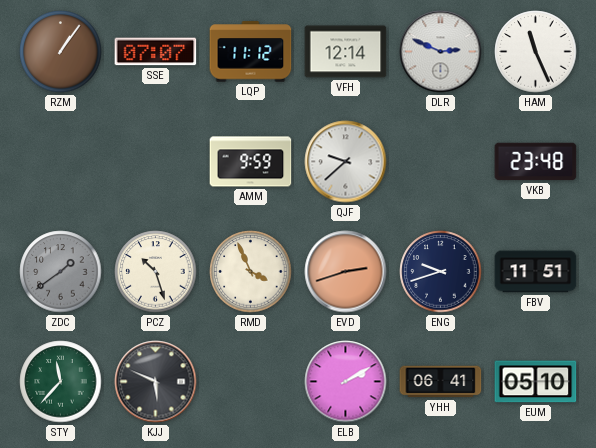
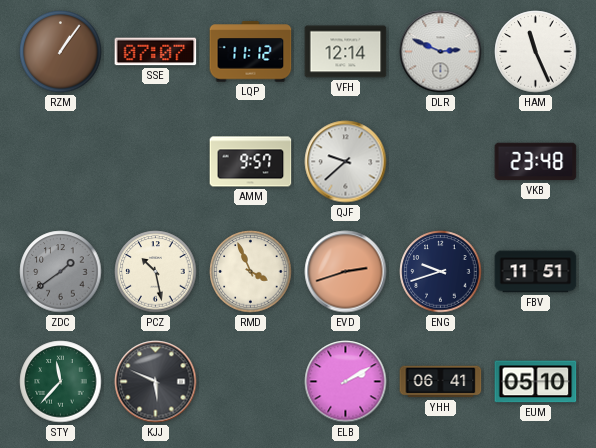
AMM: 9:59 -> 9:57 (251, 162)
PCZ: 10:27 -> 10:28 (156, 272)
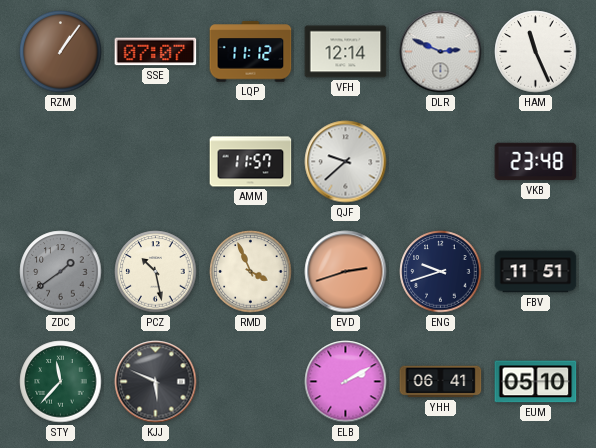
AMM: 9:57 -> 11:57 (251, 162)
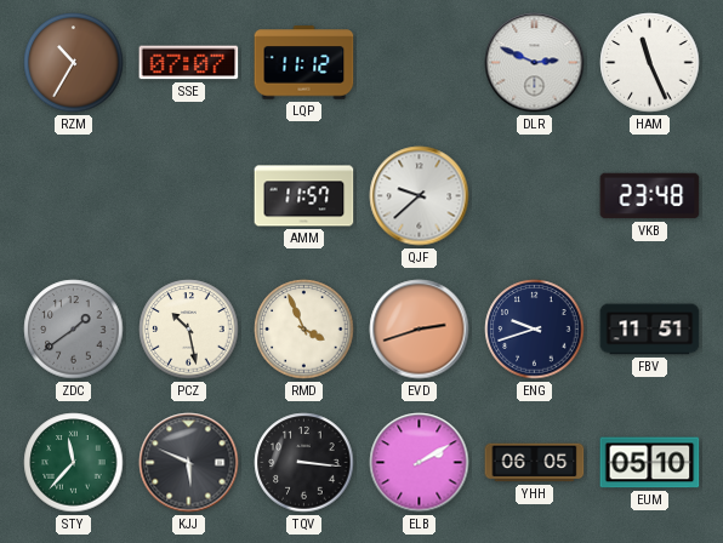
RZM: 1:06 -> 10:35 (74, 63)
VFH: 12:14 -> none (346, 52)
TQV: none -> 3:16 (304, 463)
YHH: 06:41 -> 06:05 (535, 463)
